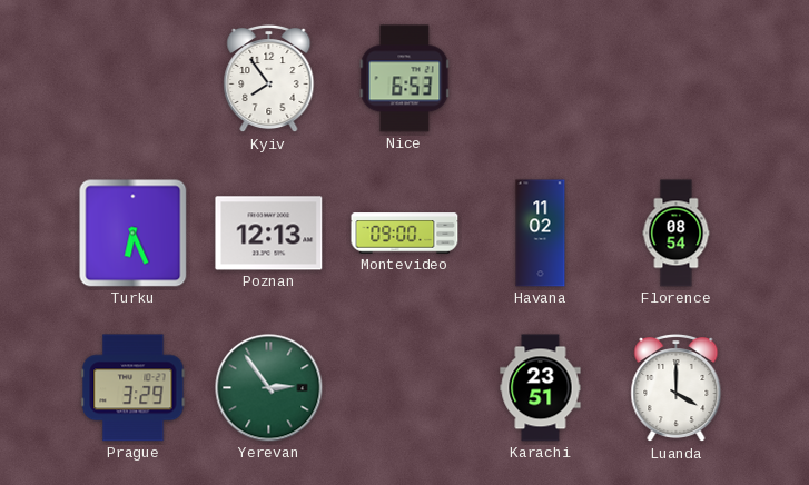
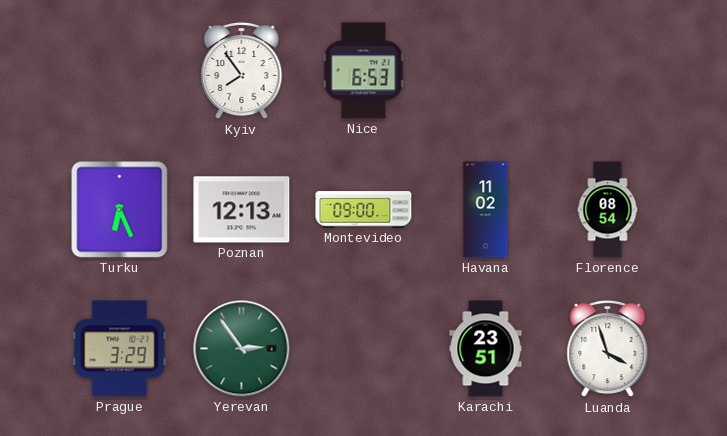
Luanda: 4:00 -> 3:57 (608, 349)
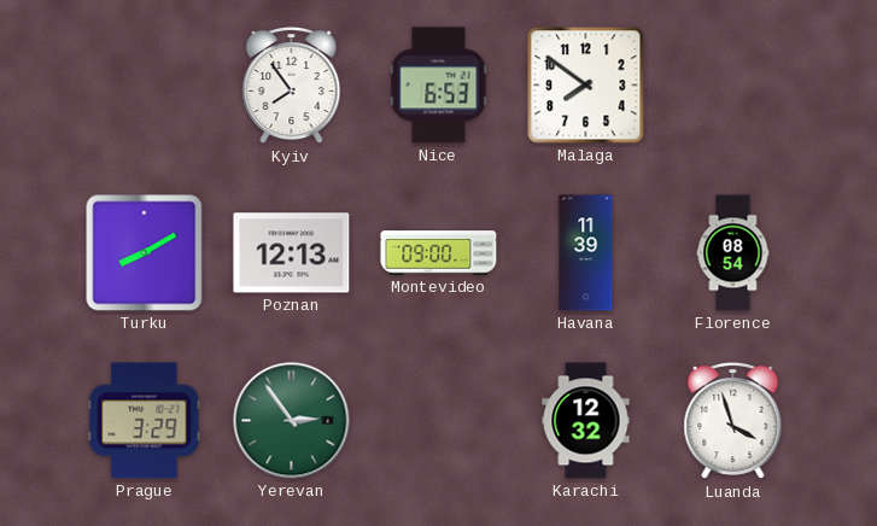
Malaga: none -> 7:51 (586, 86)
Turku: 6:26 -> 8:10 (145, 253)
Havana: 11:02 -> 11:39 (586, 253)
Karachi: 23:51 -> 12:32 (586, 421)
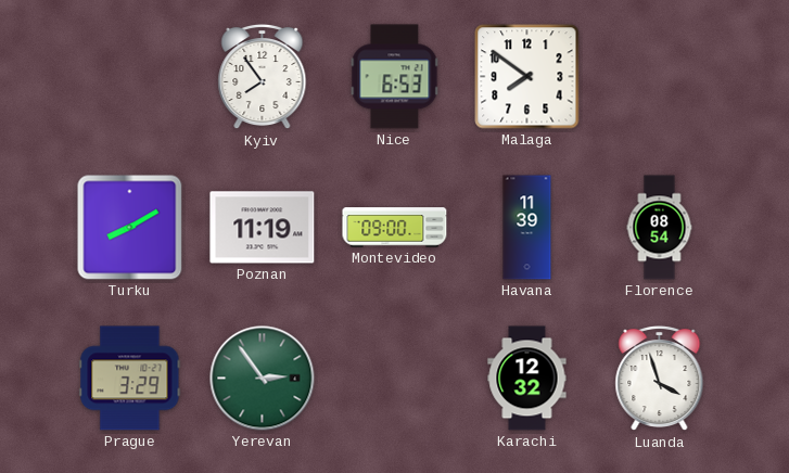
Poznan: 12:13 -> 11:19 (263, 228)
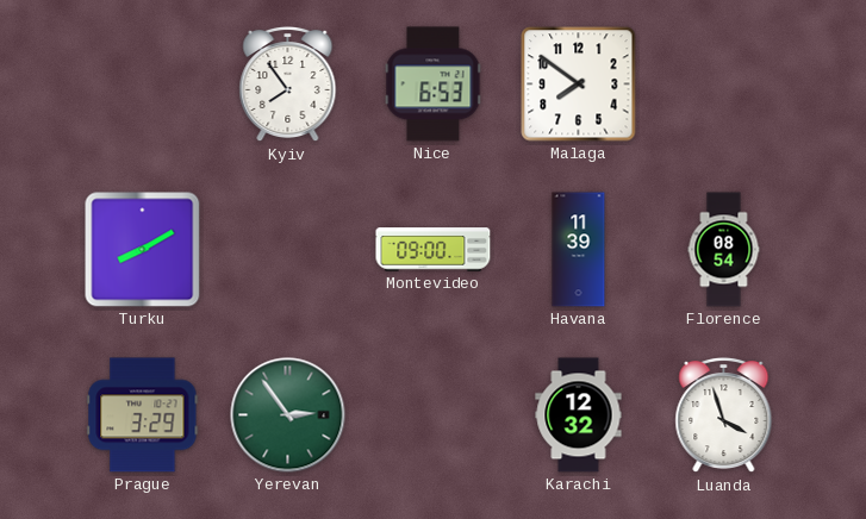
Poznan: 11:19 -> none (263, 228)
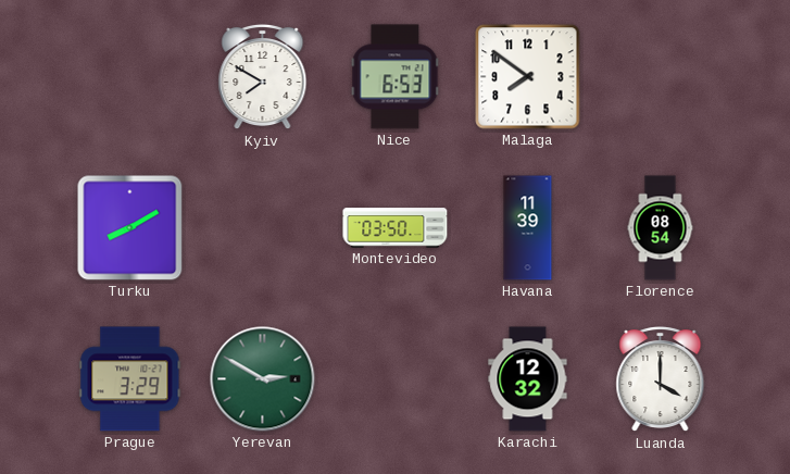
Kyiv: 7:54 -> 7:50 (263, 77)
Montevideo: 09:00 -> 03:50 (396, 228)
Yerevan: 2:54 -> 2:50 (263, 379)
Luanda: 3:57 -> 4:00 (661, 379)
